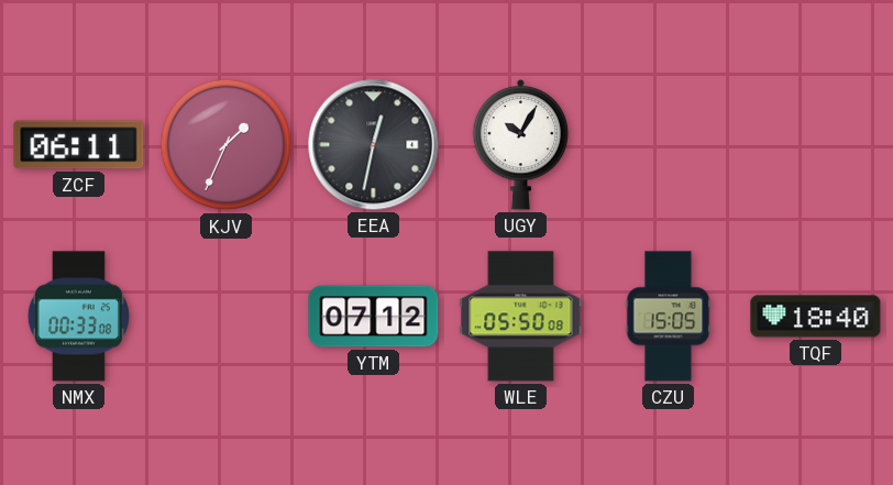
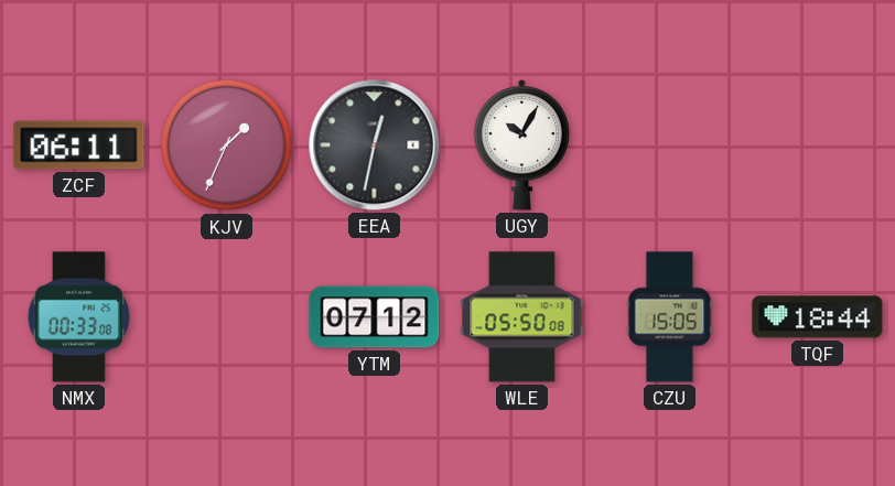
TQF: 18:40 -> 18:44 (818, 317)
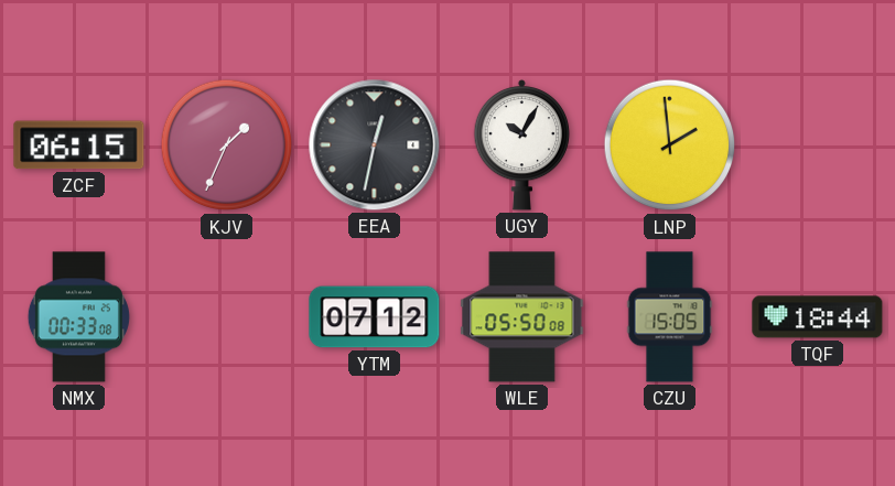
ZCF: 06:11 -> 06:15 (79, 145)
LNP: none -> 1:59 (670, 145)
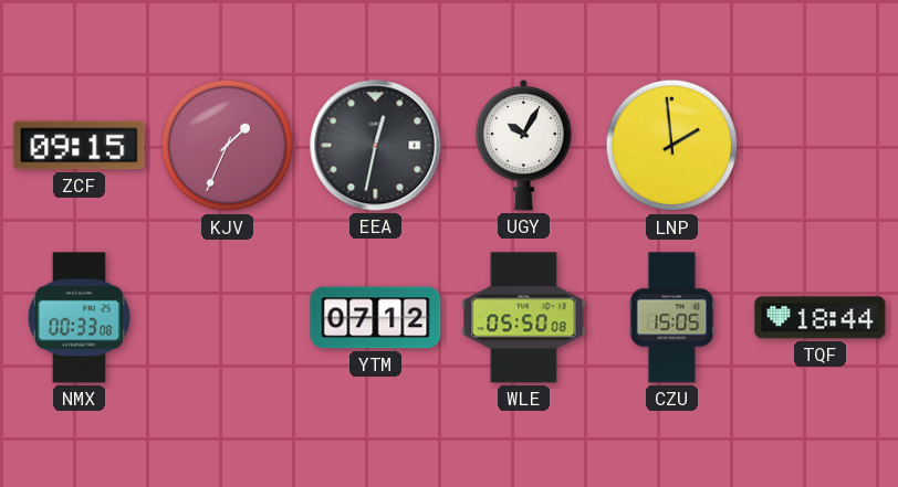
ZCF: 06:15 -> 09:15 (80, 146)
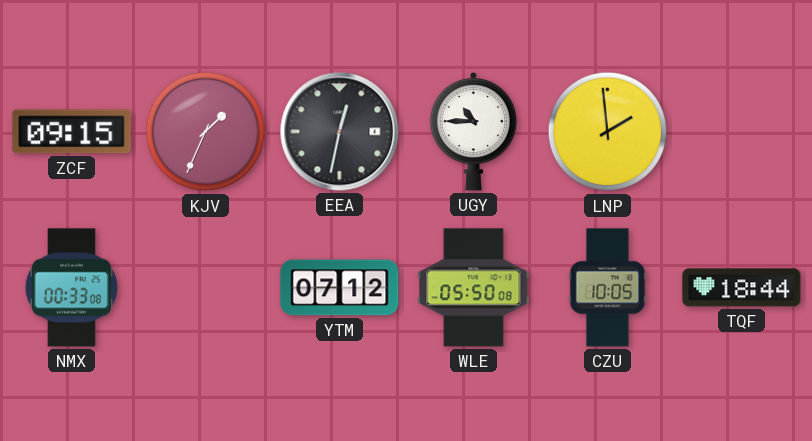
UGY: 10:05 -> 10:45 (474, 131)
CZU: 15:05 -> 10:05 (608, 288)
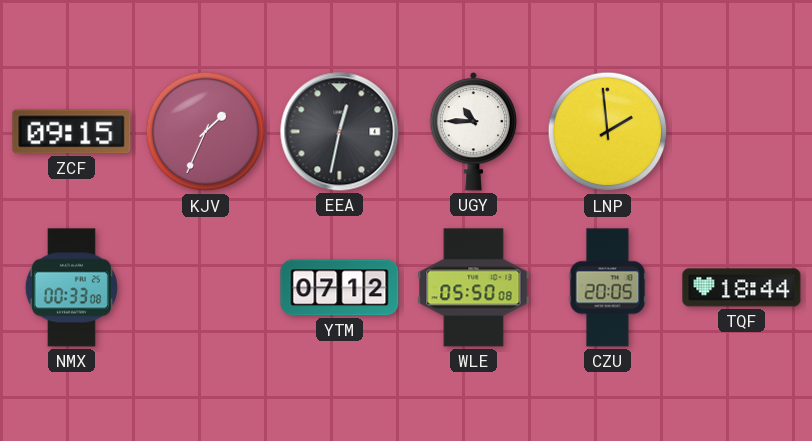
CZU: 10:05 -> 20:05 (608, 288)
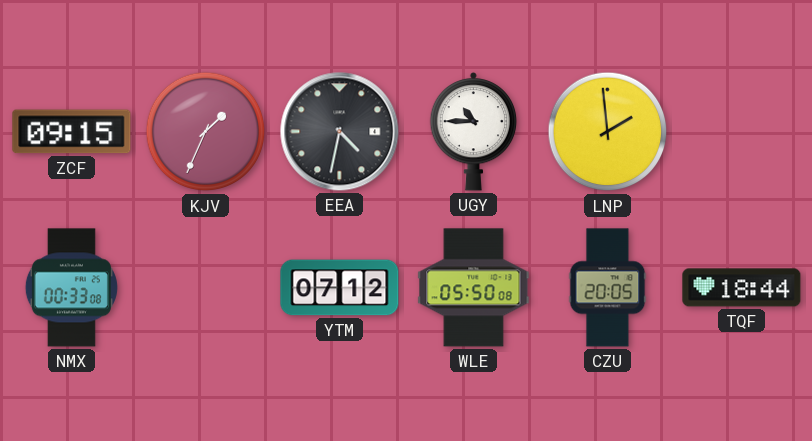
EEA: 12:32 -> 4:32 (340, 132)
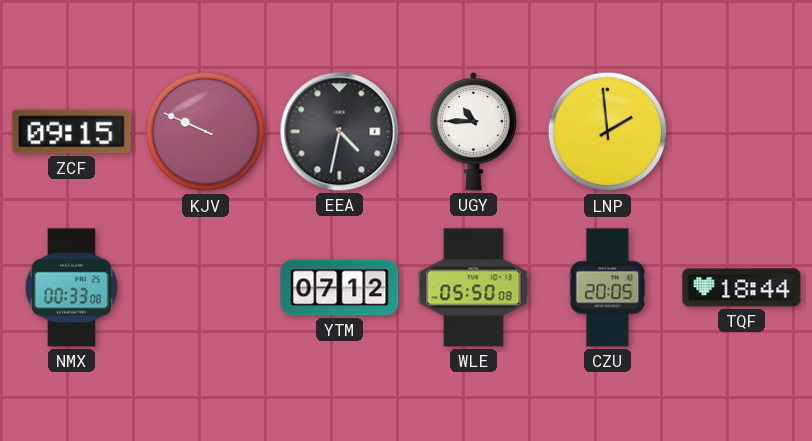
KJV: 1:34 -> 9:49 (206, 132)
